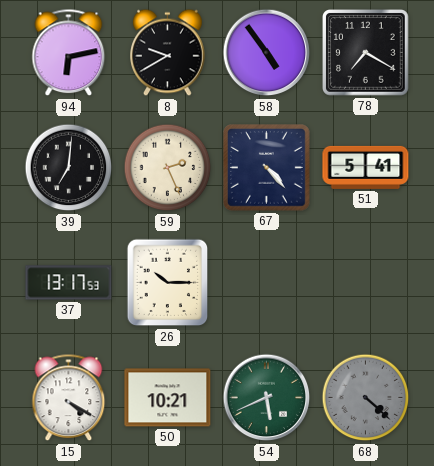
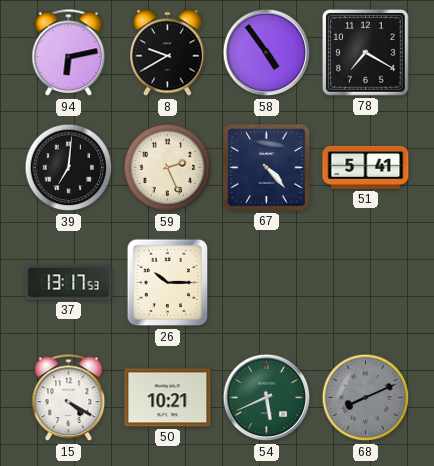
68: 4:22 -> 8:11 (366, 398)
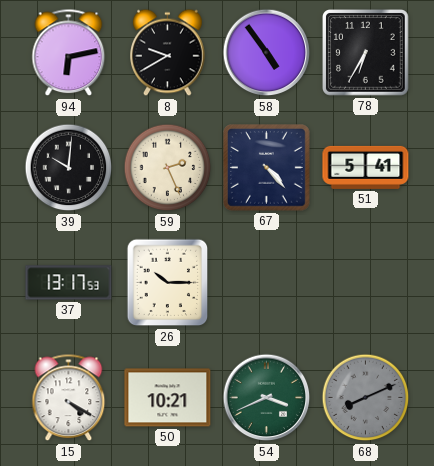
78: 7:20 -> 6:35 (366, 53)
39: 7:01 -> 10:01 (69, 168)
54: 5:41 -> 3:41 (267, 398)
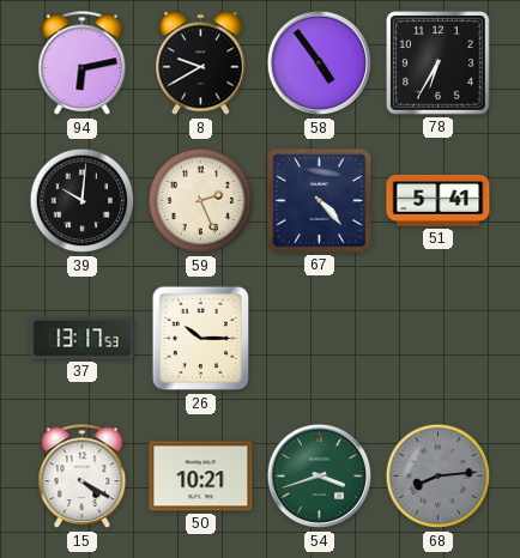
54: 3:41 -> 3:42 (320, 477)
68: 8:11 -> 8:14 (439, 477)
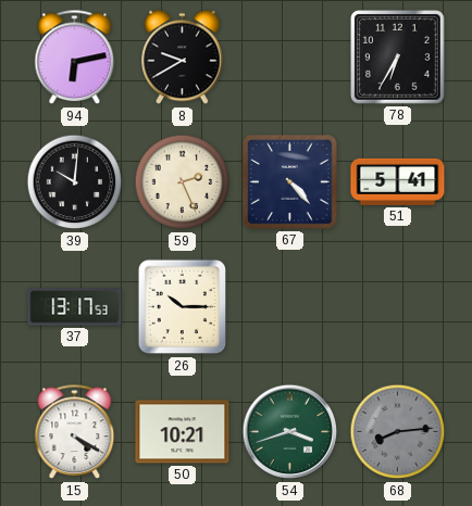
58: 4:54 -> none (320, 63)
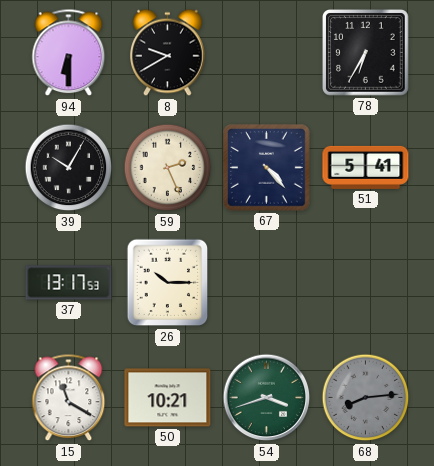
94: 6:13 -> 6:30 (69, 53)
39: 10:01 -> 10:05 (69, 168)
15: 4:20 -> 11:20 (69, 398)
